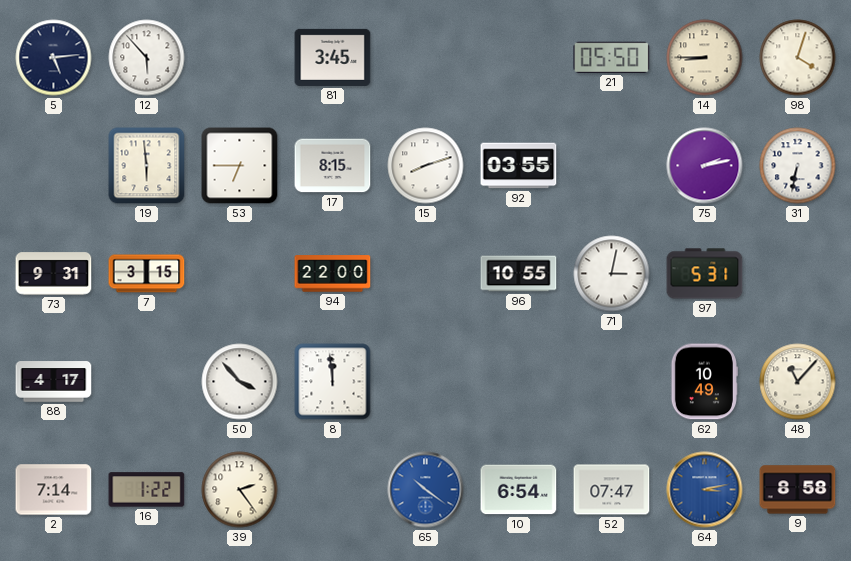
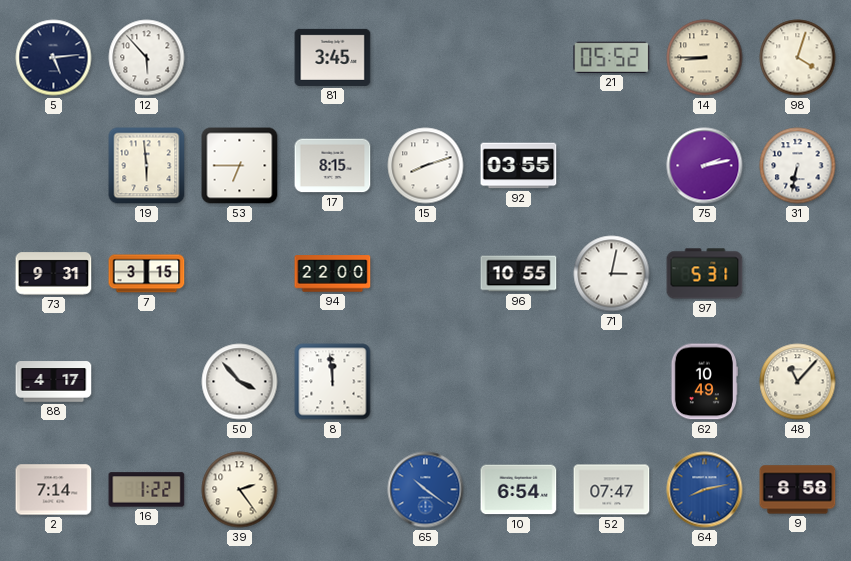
21: 05:50 -> 05:52 (612, 57)
64: 3:13 -> 8:13 (705, 490)
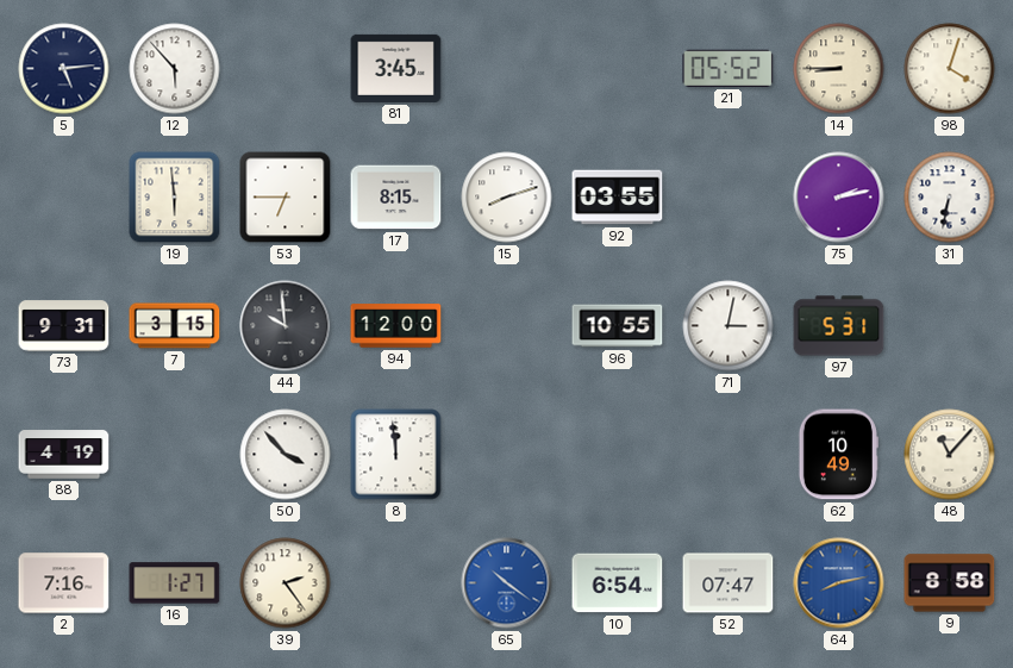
44: none -> 9:59 (286, 326)
94: 22:00 -> 12:00 (396, 326)
88: 4:17 -> 4:19 (64, 455)
2: 7:14 -> 7:16 (64, 583)
16: 1:22 -> 1:27 (175, 583)
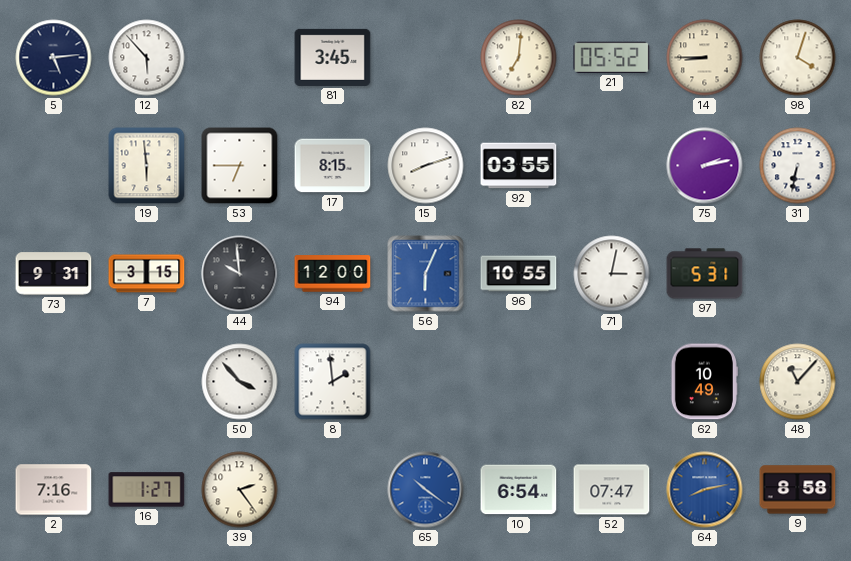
82: none -> 7:01 (519, 58)
56: none -> 6:04 (426, 274)
88: 4:19 -> none (64, 455)
8: 11:59 -> 1:59 (333, 382)
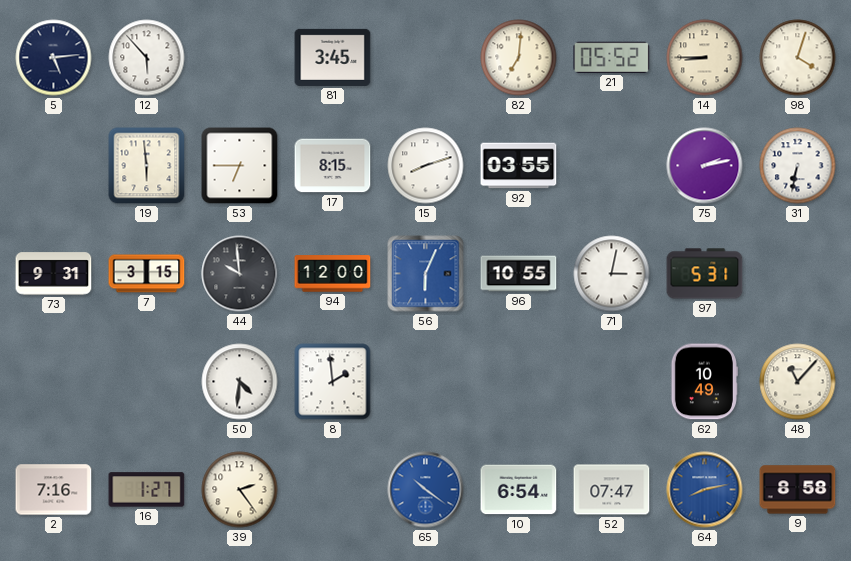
50: 3:53 -> 4:31 (240, 382)
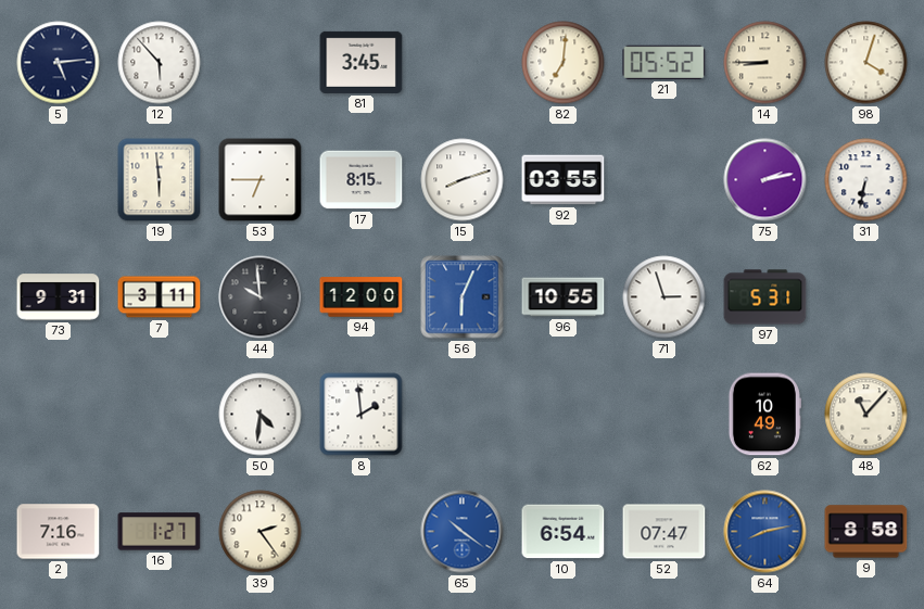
7: 3:15 -> 3:11 (160, 297)
71: 3:02 -> 2:57 (664, 297)
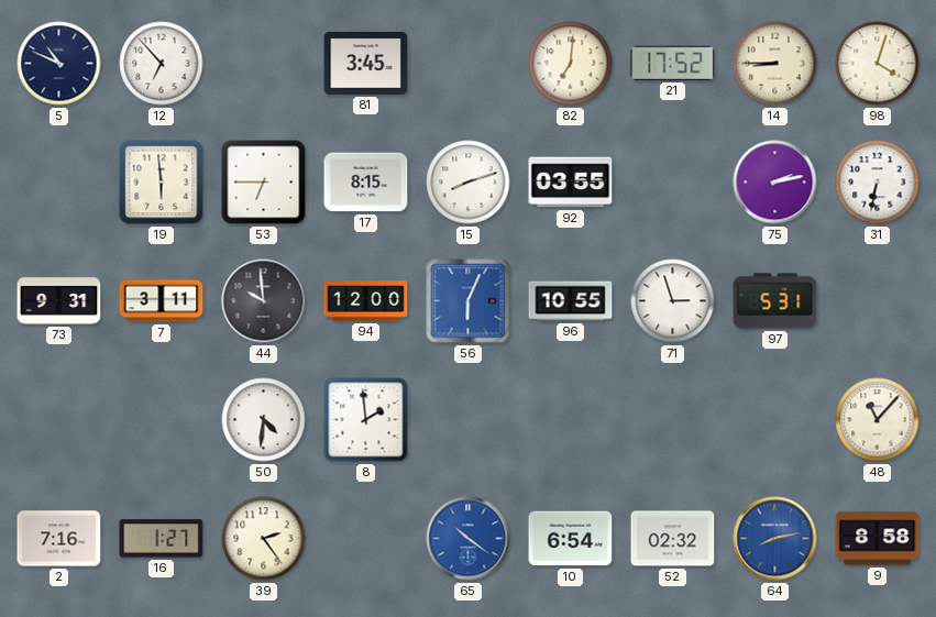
5: 5:14 -> 10:49 (59, 64)
12: 5:53 -> 6:53 (162, 64)
21: 05:52 -> 17:52 (673, 63)
62: 10:49 -> none (764, 415)
52: 07:47 -> 02:32 (673, 539)
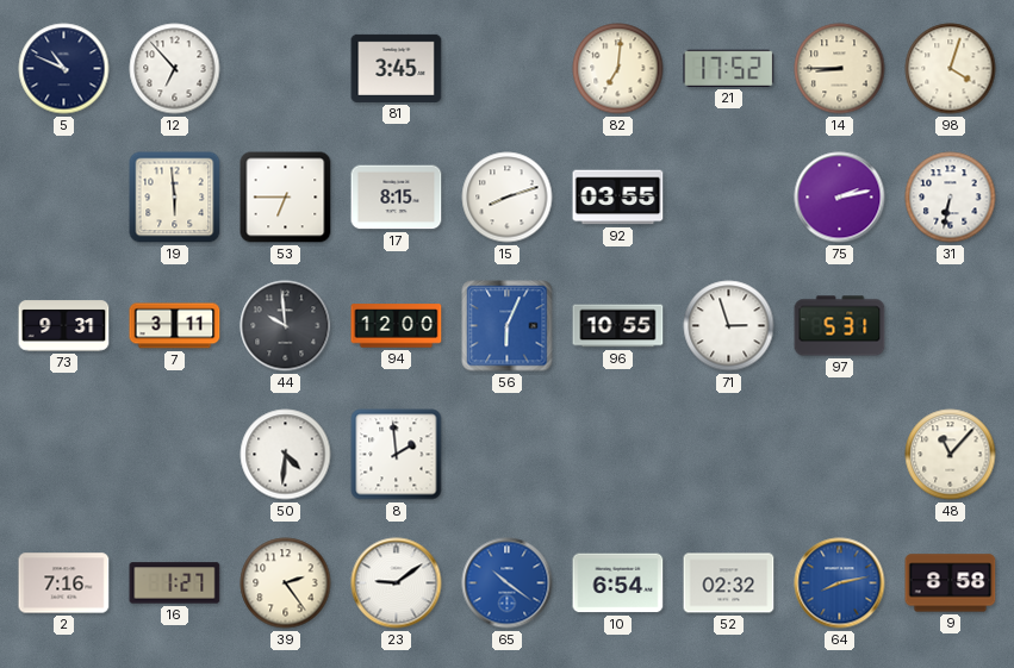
23: none -> 9:09 (397, 583)
